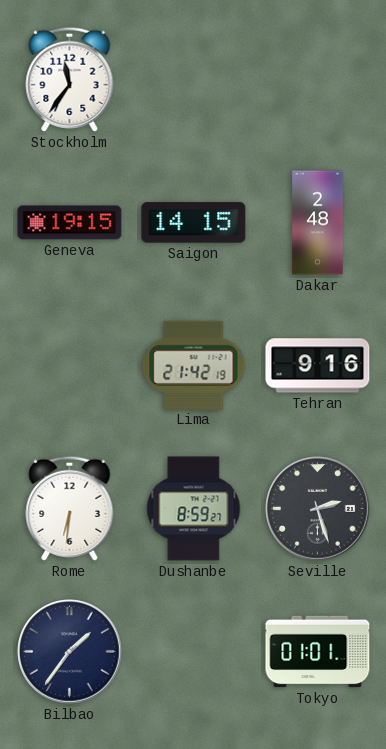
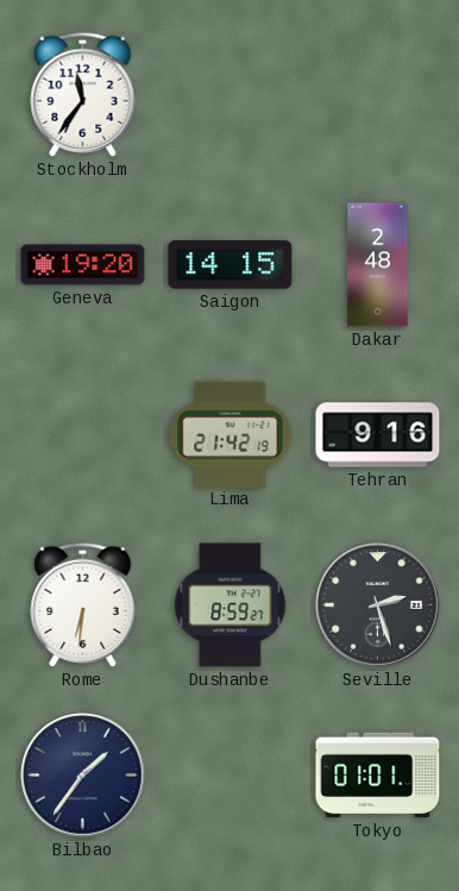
Geneva: 19:15 -> 19:20 (83, 265)
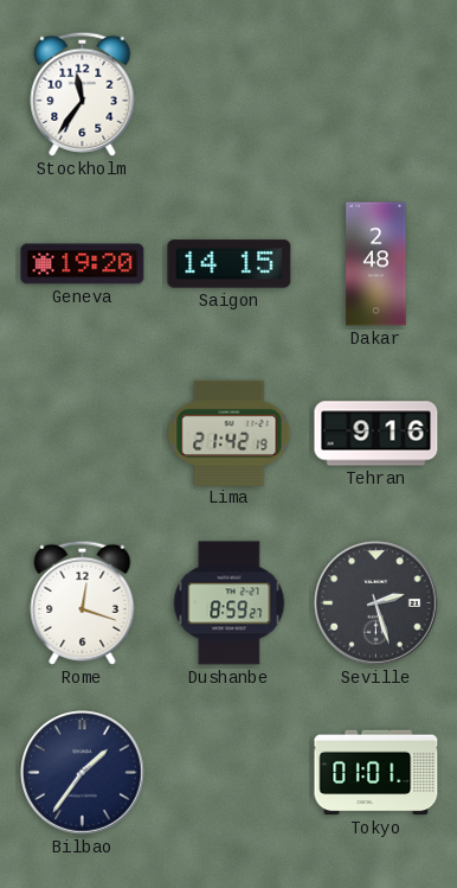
Rome: 6:31 -> 12:18 (83, 602)
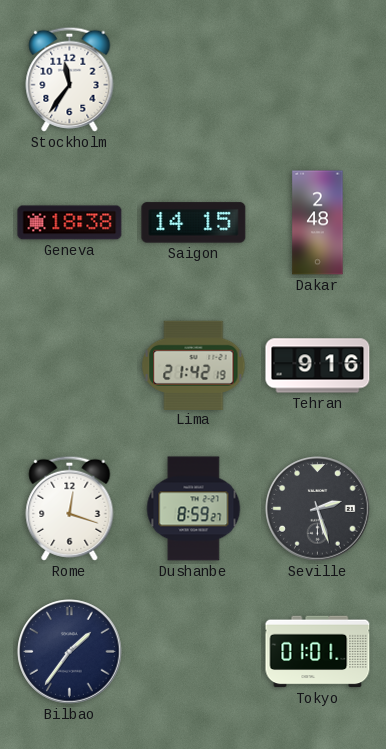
Geneva: 19:20 -> 18:38 (70, 223)
